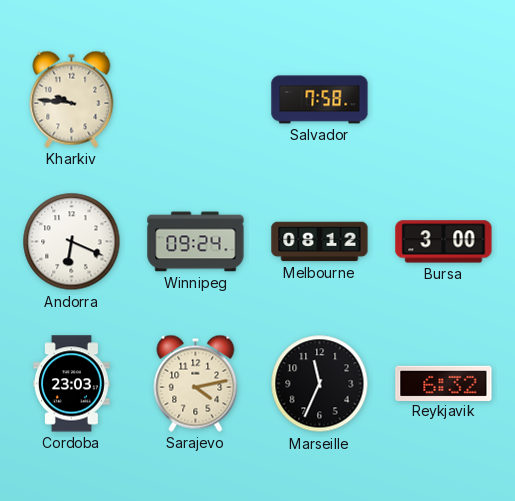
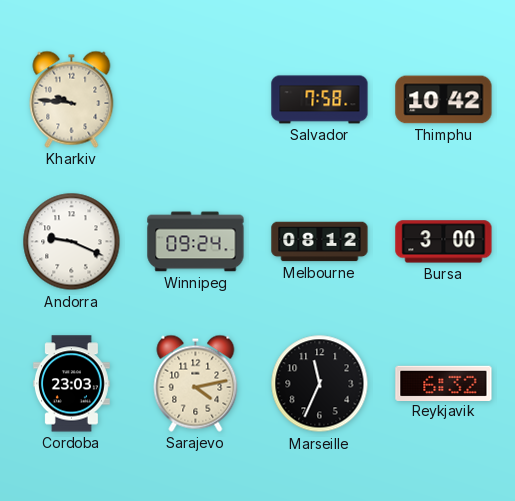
Thimphu: none -> 10:42 (444, 100)
Andorra: 6:19 -> 9:19 (72, 242)
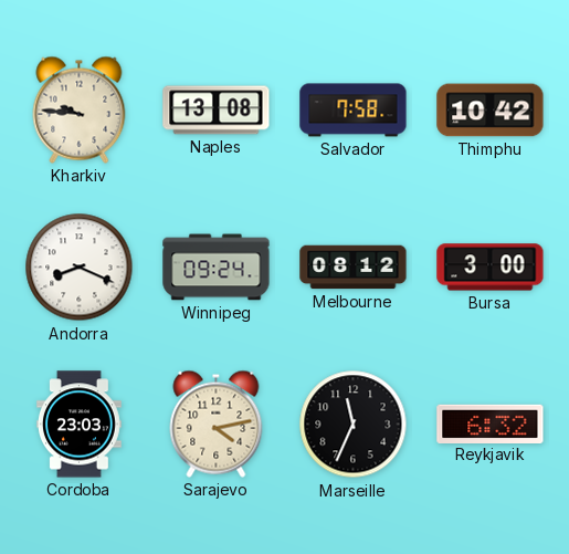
Naples: none -> 13:08 (217, 111)
Andorra: 9:19 -> 8:19 (80, 268)
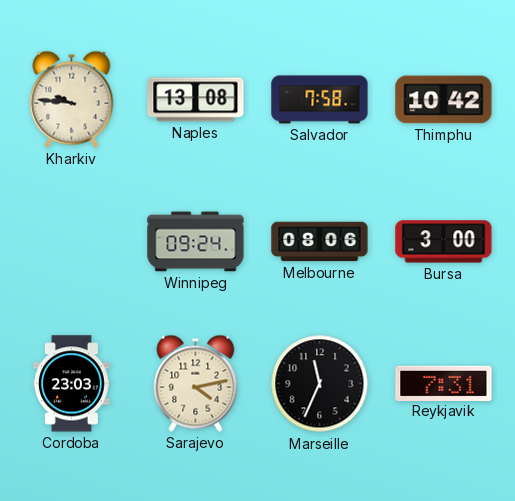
Andorra: 8:19 -> none (80, 268)
Melbourne: 08:12 -> 08:06 (320, 242)
Reykjavik: 6:32 -> 7:31 (444, 383)
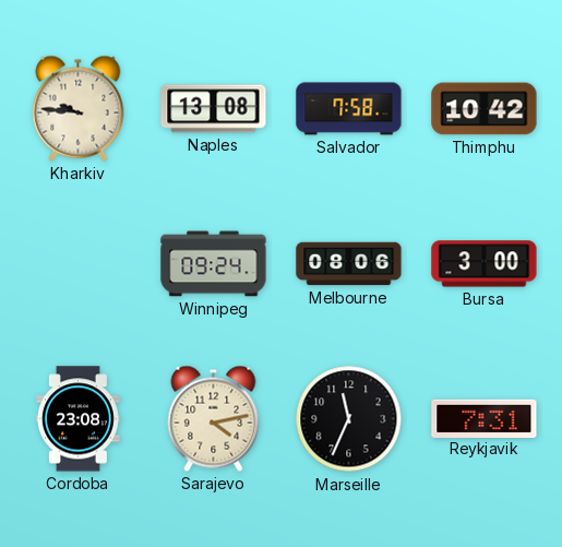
Cordoba: 23:03 -> 23:08 (77, 419)
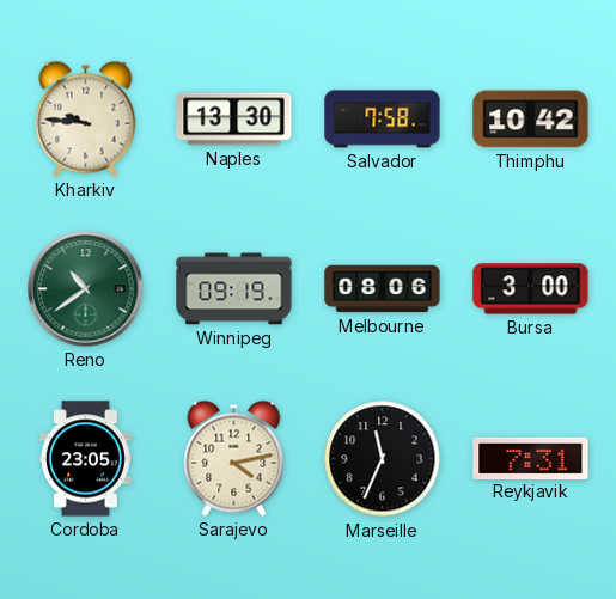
Naples: 13:08 -> 13:30 (234, 120)
Reno: none -> 10:39 (86, 289)
Winnipeg: 09:24 -> 09:19 (234, 289)
Cordoba: 23:08 -> 23:05 (85, 459)
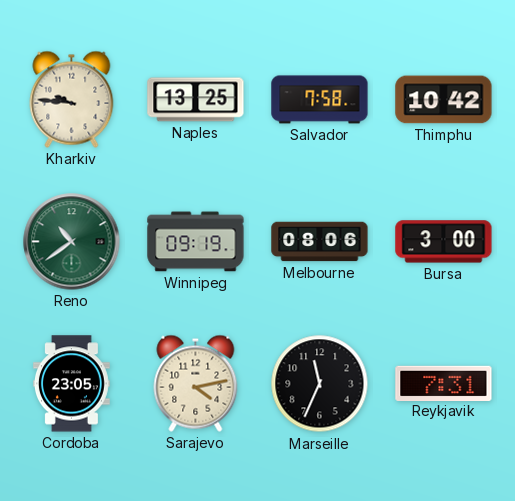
Naples: 13:30 -> 13:25 (196, 100)
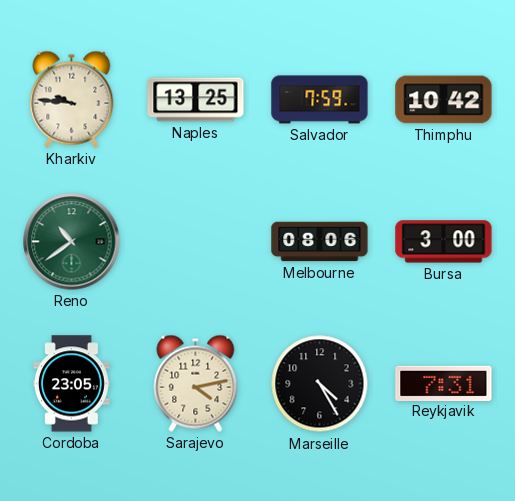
Salvador: 7:58 -> 7:59 (320, 100)
Winnipeg: 09:19 -> none (196, 242)
Marseille: 11:34 -> 4:25 (320, 384)
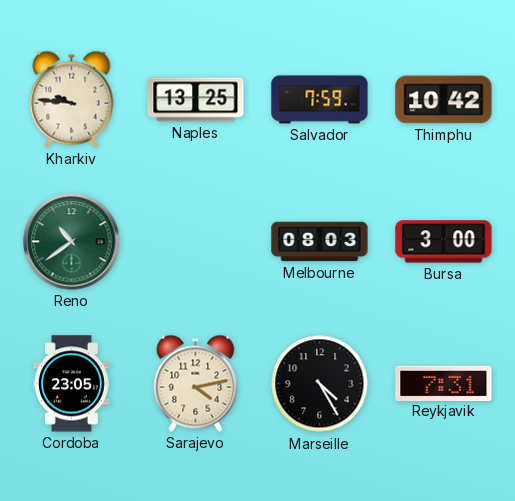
Melbourne: 08:06 -> 08:03 (320, 242)
